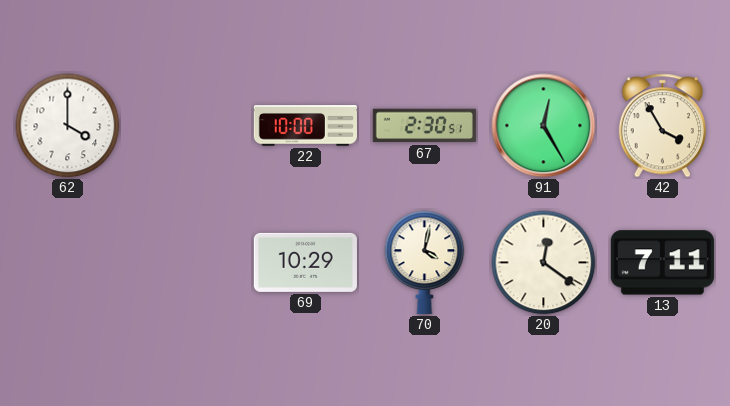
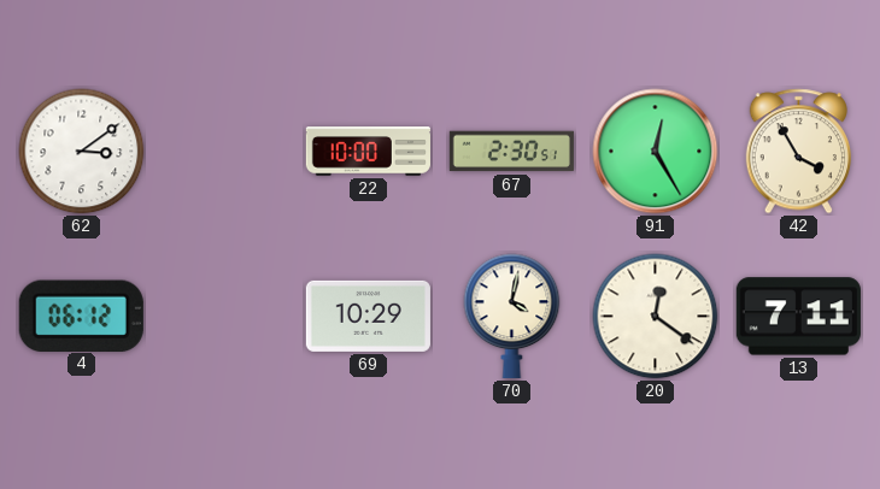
62: 4:00 -> 3:09 (82, 152)
4: none -> 06:12 (81, 316)
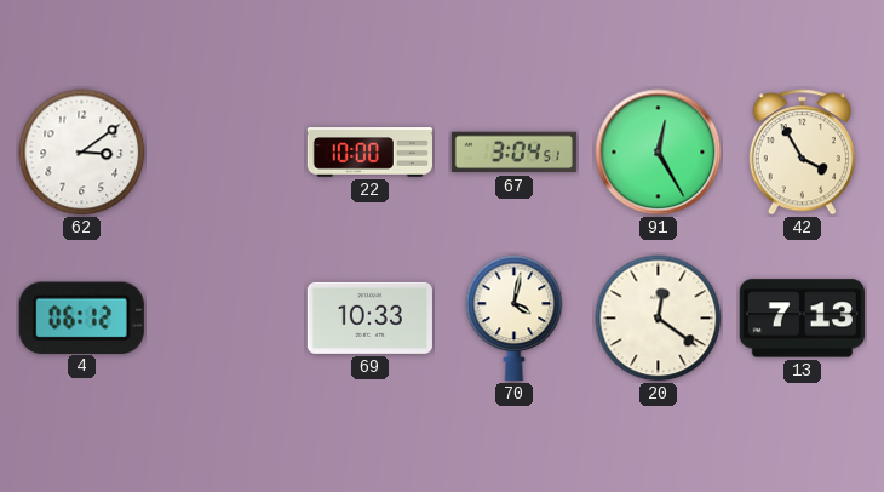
67: 2:30 -> 3:04 (513, 153)
69: 10:29 -> 10:33 (369, 317)
13: 7:11 -> 7:13 (802, 319)
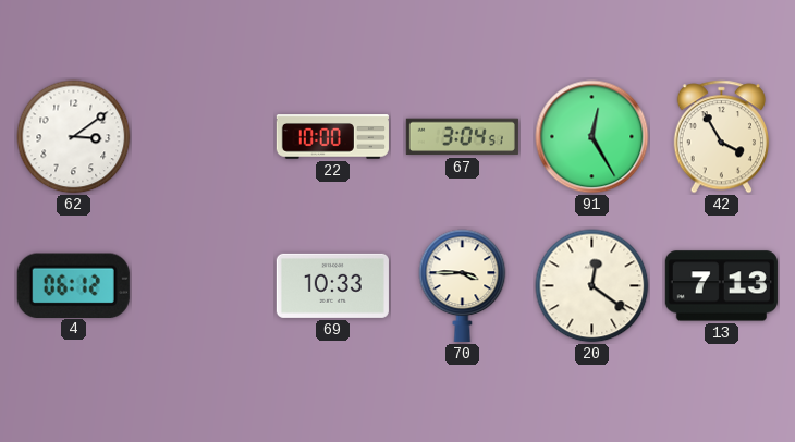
70: 4:02 -> 3:45 (463, 285)
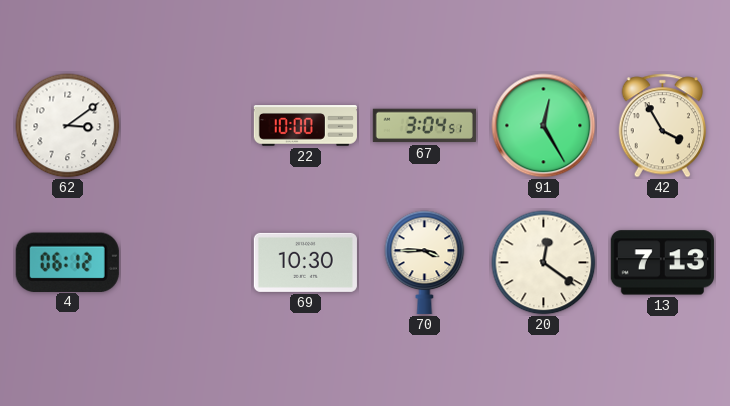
69: 10:33 -> 10:30 (305, 262)
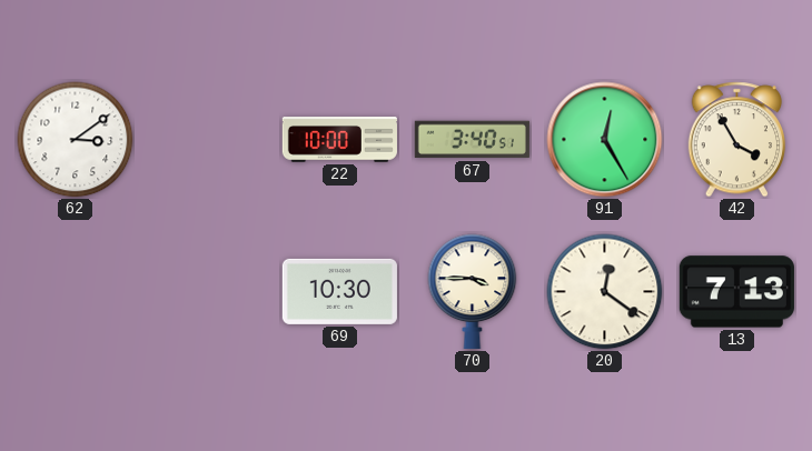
67: 3:04 -> 3:40 (472, 140)
4: 06:12 -> none (67, 262)
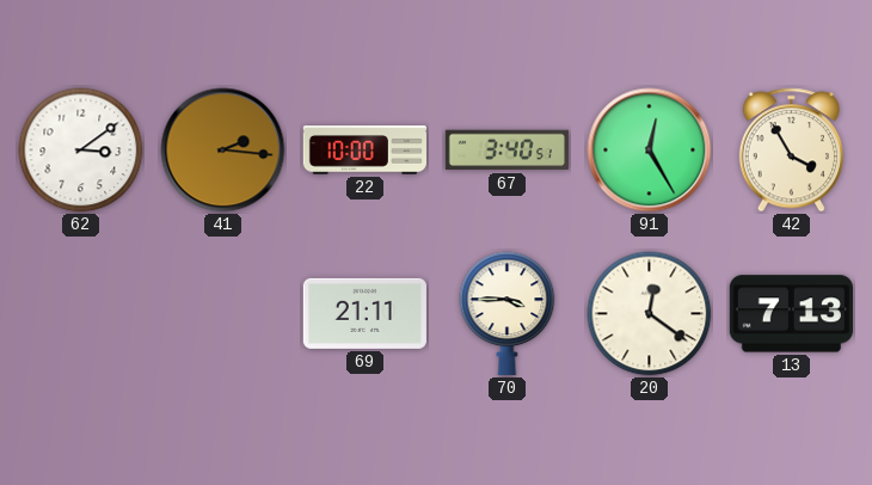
41: none -> 2:16 (223, 151)
69: 10:30 -> 21:11 (364, 313)
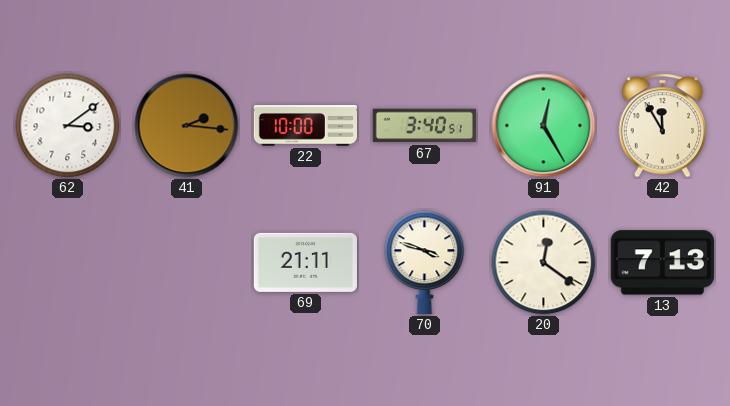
42: 3:55 -> 11:55 (662, 126)
70: 3:45 -> 3:48 (425, 262)
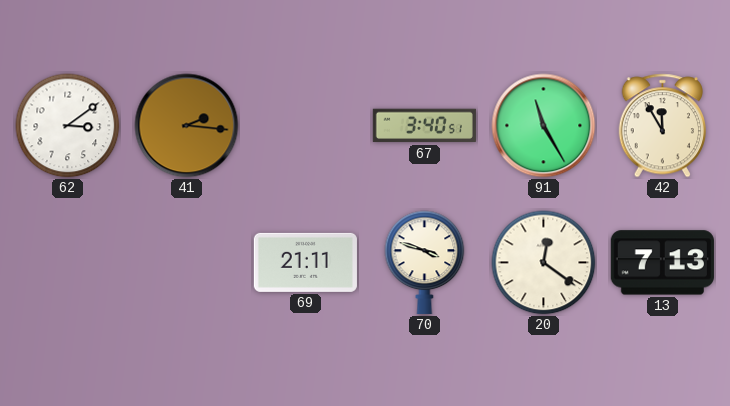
22: 10:00 -> none (305, 126)
91: 12:25 -> 11:25 (544, 126)
